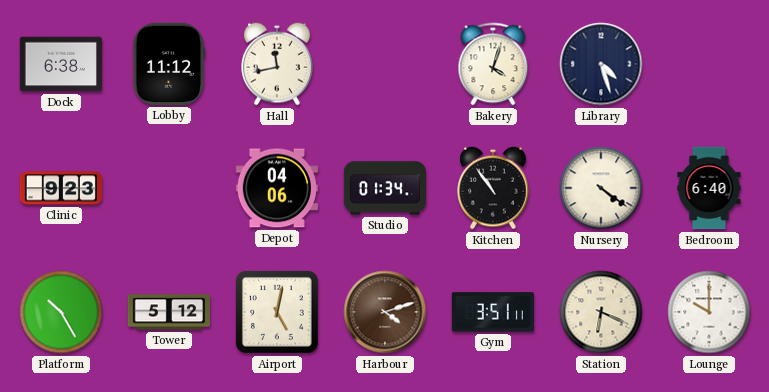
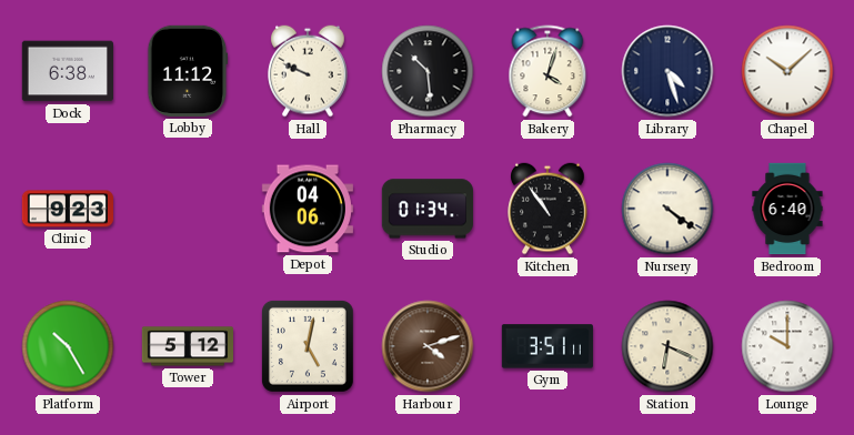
Hall: 11:43 -> 9:49 (308, 71)
Pharmacy: none -> 10:29 (428, 71)
Chapel: none -> 10:08 (787, 71)
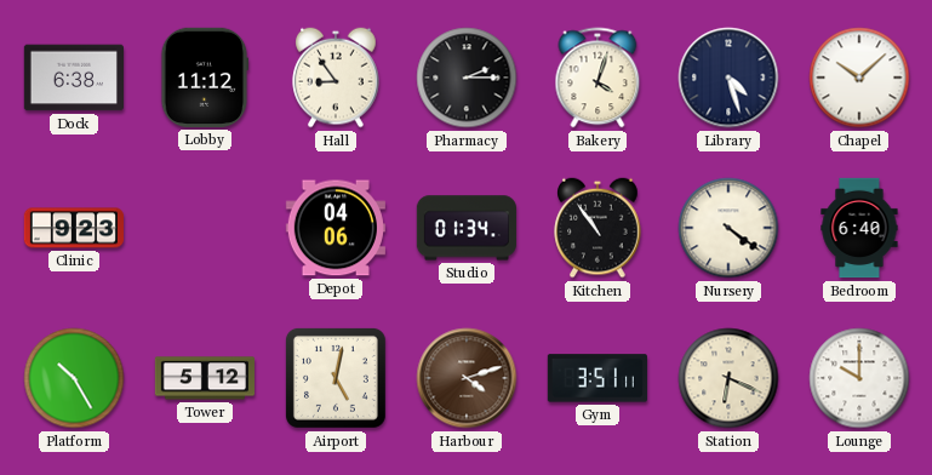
Hall: 9:49 -> 8:54 (336, 78)
Pharmacy: 10:29 -> 2:15 (467, 78)
